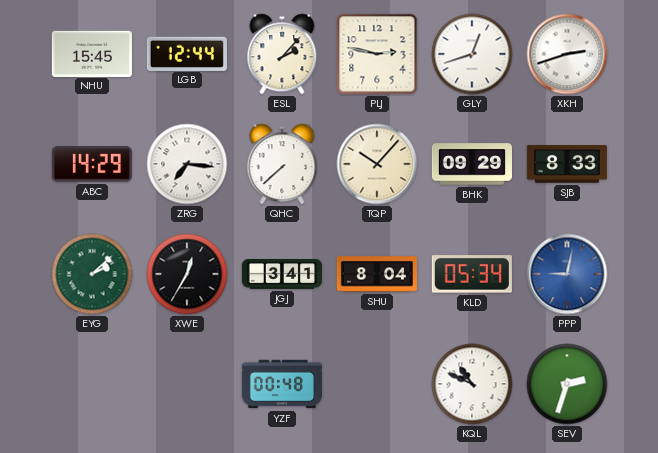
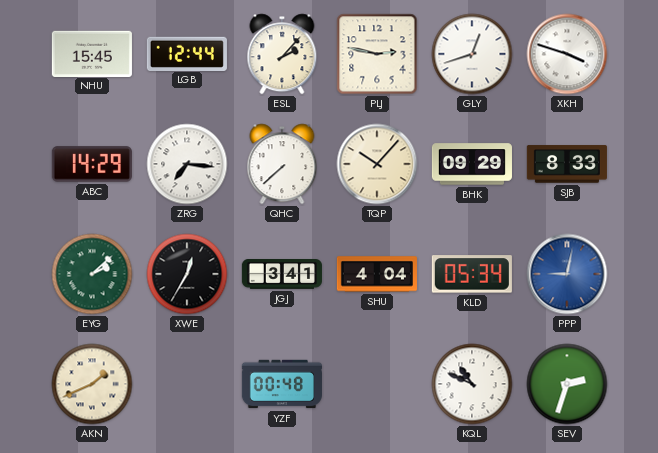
XKH: 2:42 -> 3:48 (567, 54)
SHU: 8:04 -> 4:04 (377, 274)
AKN: none -> 1:41 (92, 384)
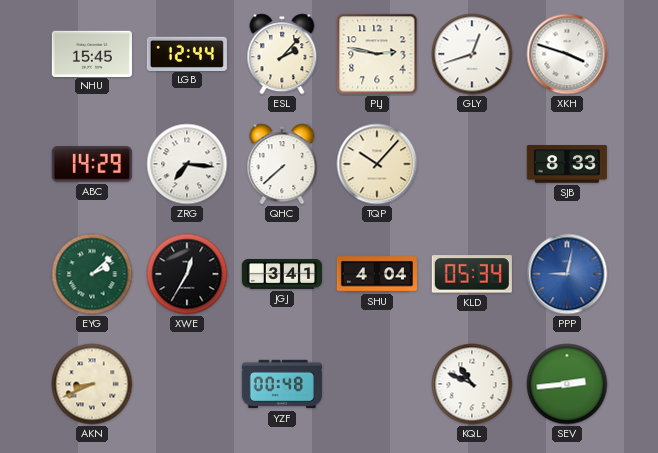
BHK: 09:29 -> none (472, 164)
AKN: 1:41 -> 8:41 (92, 384)
SEV: 2:33 -> 2:44 (567, 384)
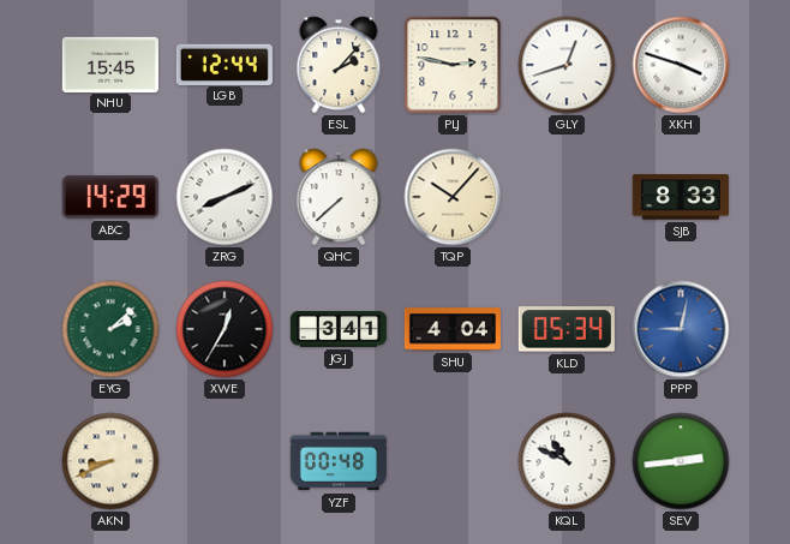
ZRG: 7:16 -> 8:11 (225, 197)
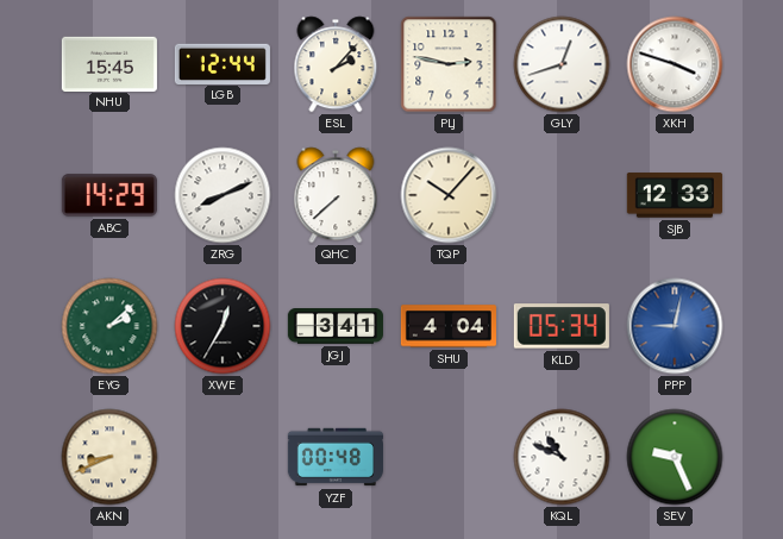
SJB: 8:33 -> 12:33 (675, 195)
SEV: 2:44 -> 9:26 (675, 457)
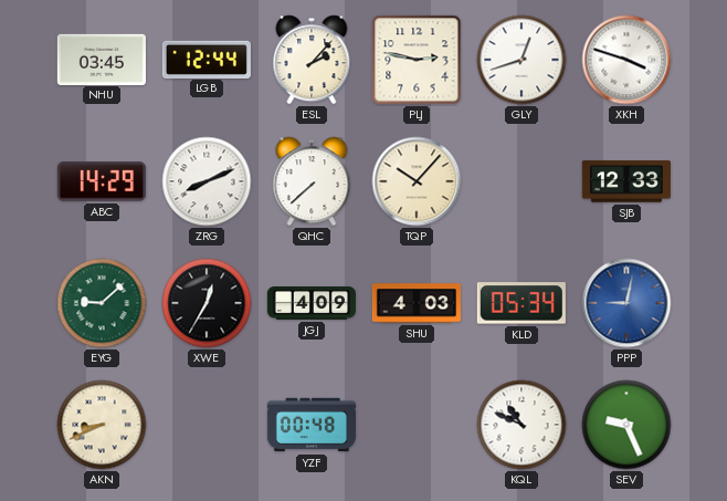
NHU: 15:45 -> 03:45 (102, 59)
EYG: 2:08 -> 9:08 (102, 303)
JGJ: 3:41 -> 4:09 (312, 304)
SHU: 4:04 -> 4:03 (417, 303)
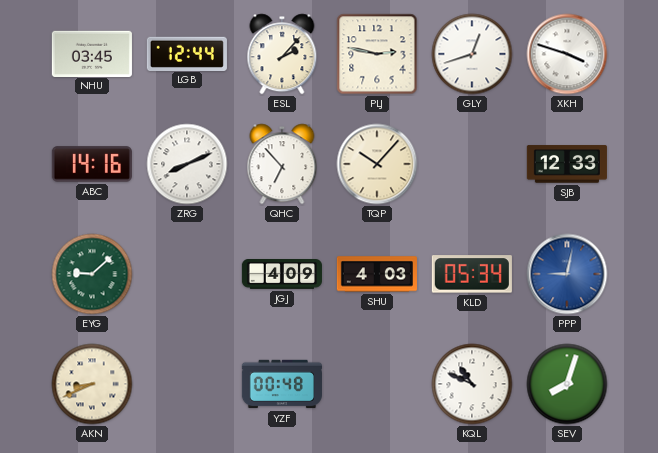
ABC: 14:29 -> 14:16 (92, 164)
QHC: 7:38 -> 6:53 (282, 164)
XWE: 12:35 -> none (207, 303)
SEV: 9:26 -> 8:03 (567, 384)
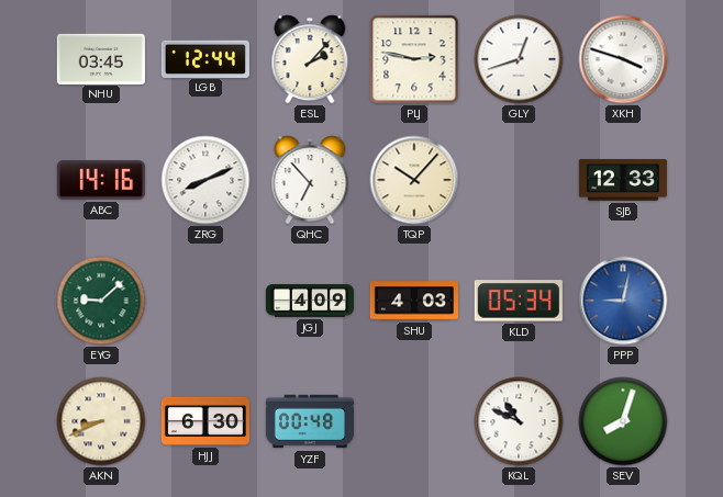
HJJ: none -> 6:30 (205, 421)
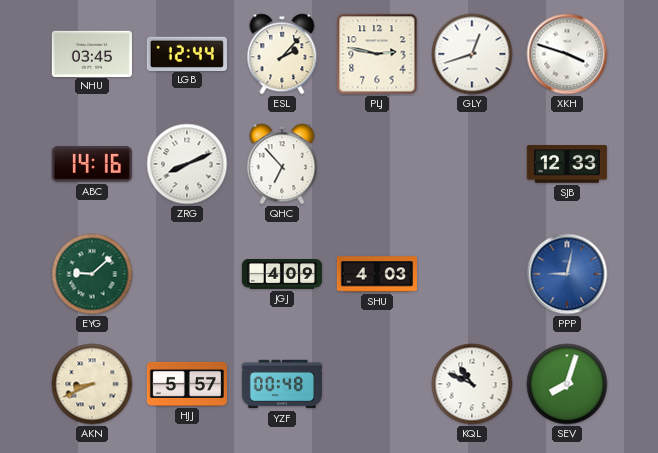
TQP: 10:07 -> none (414, 180)
KLD: 05:34 -> none (519, 301)
HJJ: 6:30 -> 5:57 (187, 384)
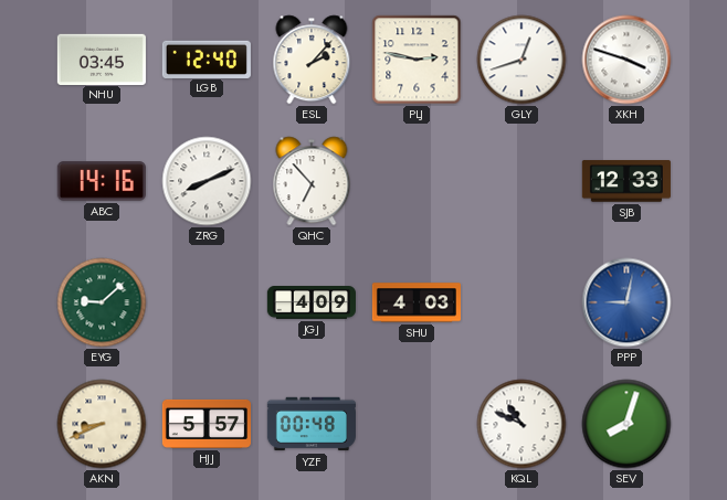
LGB: 12:44 -> 12:40 (207, 58)
